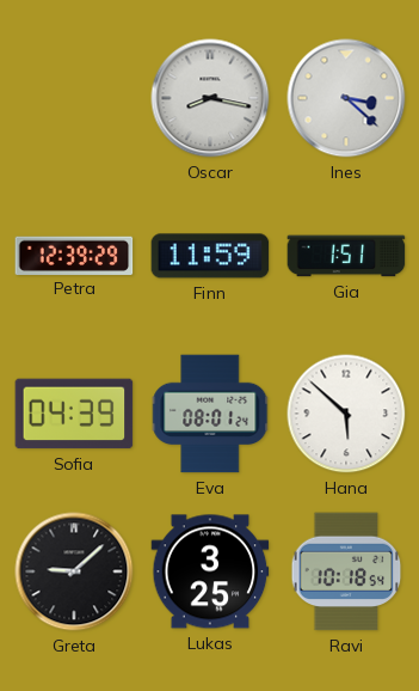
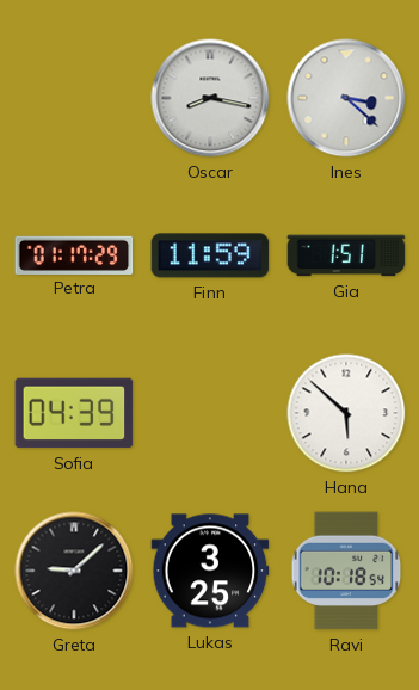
Petra: 12:39 -> 01:17 (74, 254)
Eva: 08:01 -> none (211, 414)
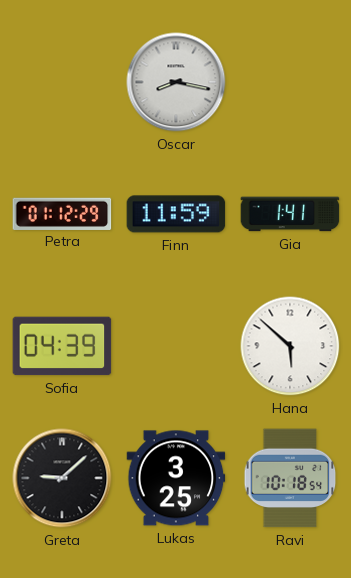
Ines: 3:22 -> none (346, 98)
Petra: 01:17 -> 01:12 (62, 213)
Gia: 1:51 -> 1:41 (290, 214)
